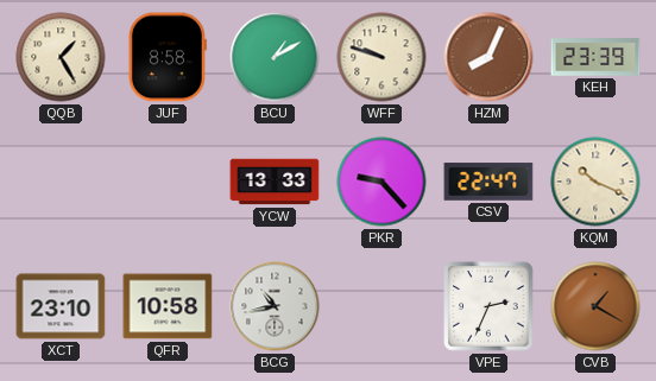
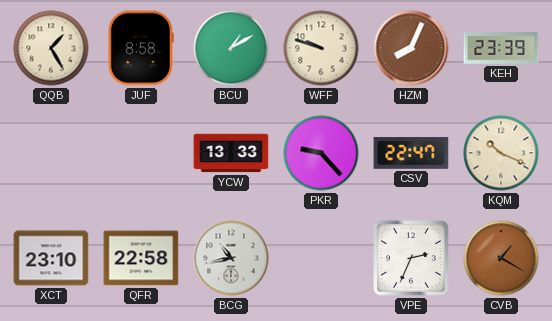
QFR: 10:58 -> 22:58 (141, 258)
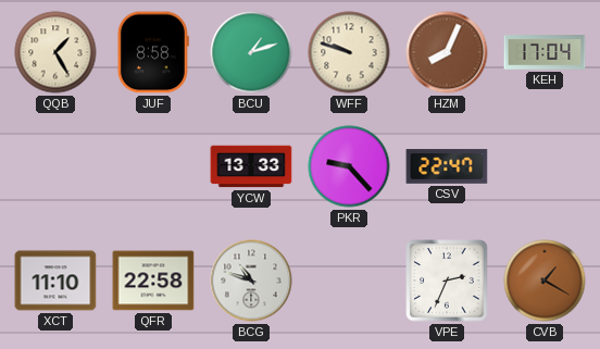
BCU: 1:10 -> 1:12 (251, 52)
KEH: 23:39 -> 17:04 (545, 52)
KQM: 10:19 -> none (501, 153)
XCT: 23:10 -> 11:10 (55, 281)
BCG: 10:43 -> 10:48 (251, 281)
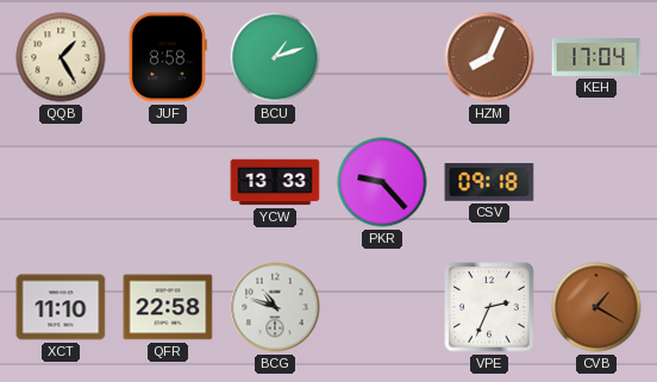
WFF: 9:48 -> none (349, 52)
CSV: 22:47 -> 09:18 (489, 182)
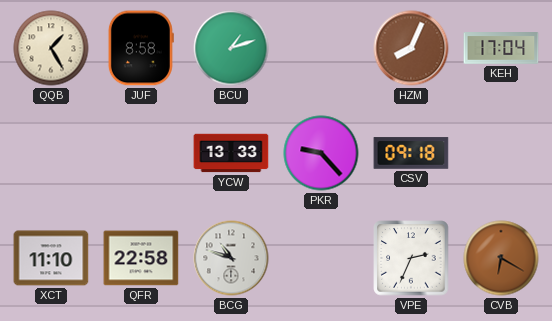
CVB: 1:20 -> 6:20 (501, 258)
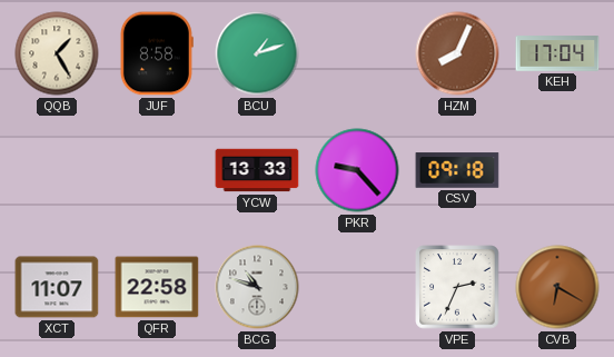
XCT: 11:10 -> 11:07 (57, 287)
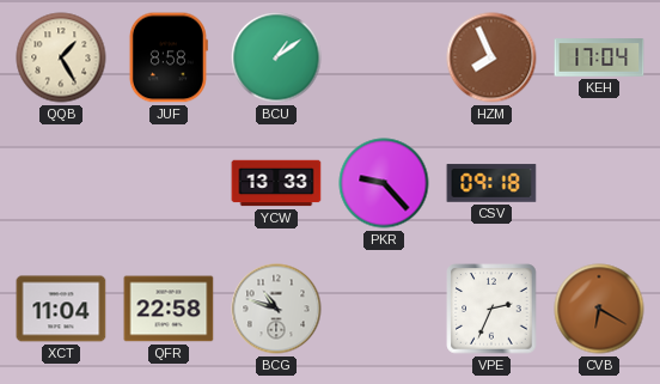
BCU: 1:12 -> 1:09 (276, 57)
HZM: 8:04 -> 7:56 (491, 57)
XCT: 11:07 -> 11:04 (61, 309)
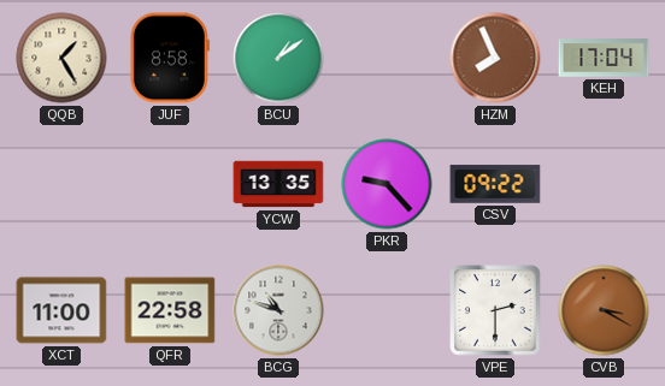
YCW: 13:33 -> 13:35 (278, 184)
CSV: 09:18 -> 09:22 (495, 184)
XCT: 11:04 -> 11:00 (61, 310)
VPE: 2:34 -> 2:30 (495, 310)
CVB: 6:20 -> 3:20 (604, 310)
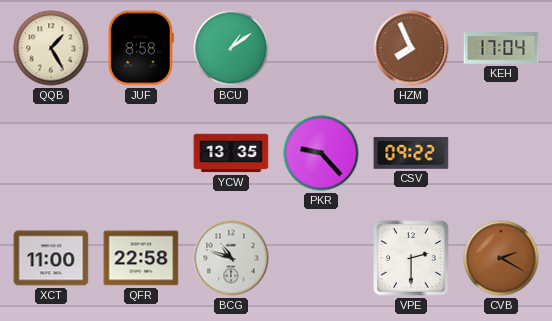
CVB: 3:20 -> 2:20 (501, 258)
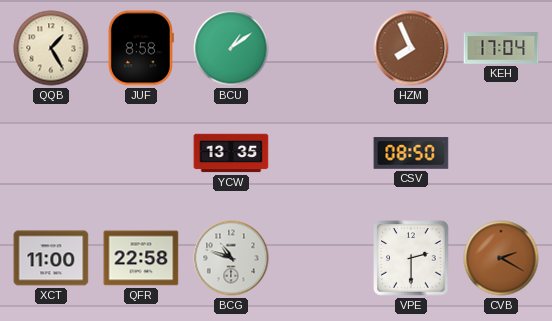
PKR: 9:23 -> none (321, 153)
CSV: 09:22 -> 08:50 (411, 153)
